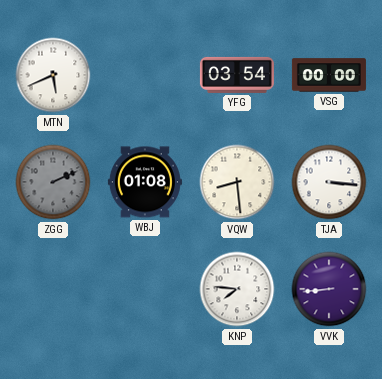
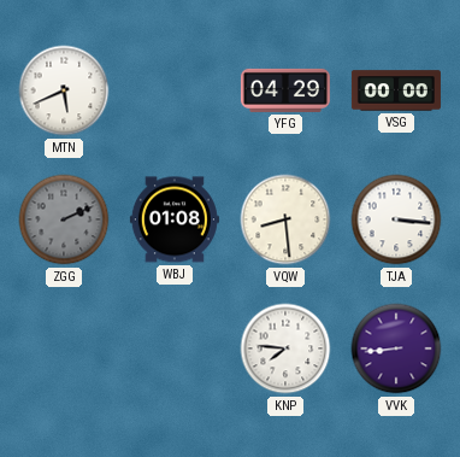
YFG: 03:54 -> 04:29 (285, 90)
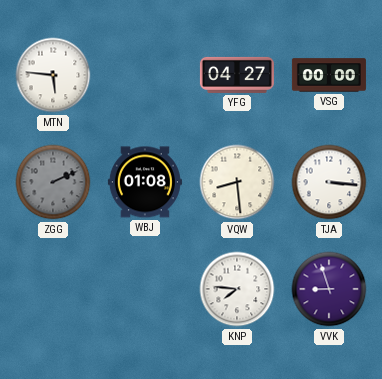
MTN: 5:41 -> 5:46 (53, 75)
YFG: 04:29 -> 04:27 (237, 75)
VVK: 8:44 -> 8:57 (329, 289)
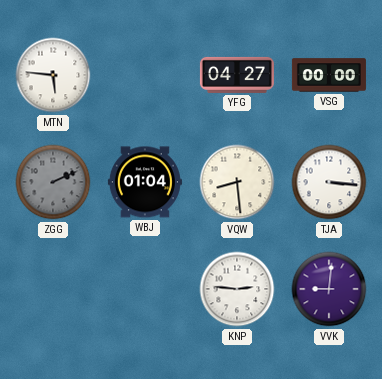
WBJ: 01:08 -> 01:04 (145, 182)
KNP: 7:46 -> 2:46 (237, 289)
VVK: 8:57 -> 9:01 (329, 289)
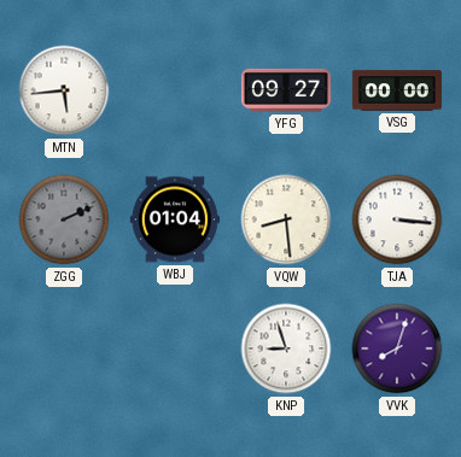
MTN: 5:46 -> 5:44 (64, 90)
YFG: 04:27 -> 09:27 (286, 90)
KNP: 2:46 -> 8:57 (286, 348)
VVK: 9:01 -> 8:03 (397, 348)
